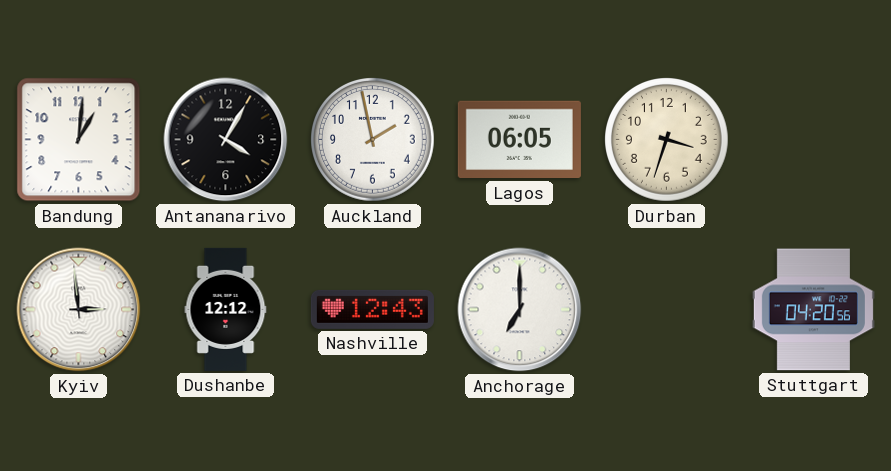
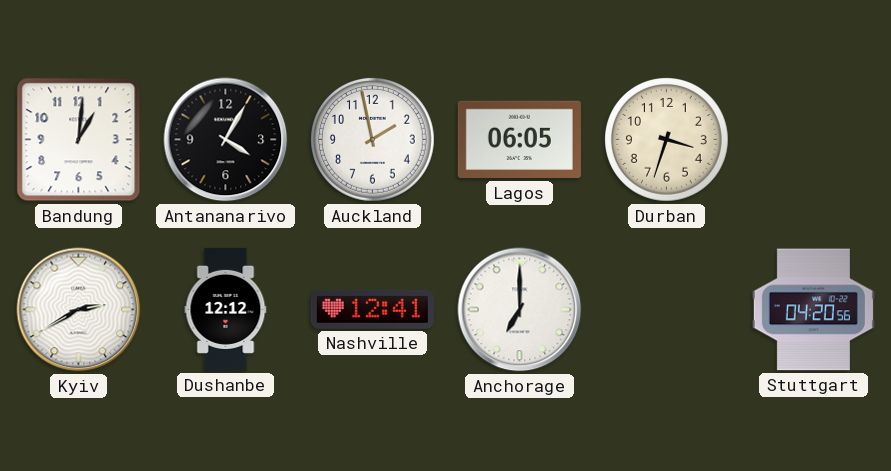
Kyiv: 2:59 -> 2:40 (79, 310)
Nashville: 12:43 -> 12:41 (372, 309)
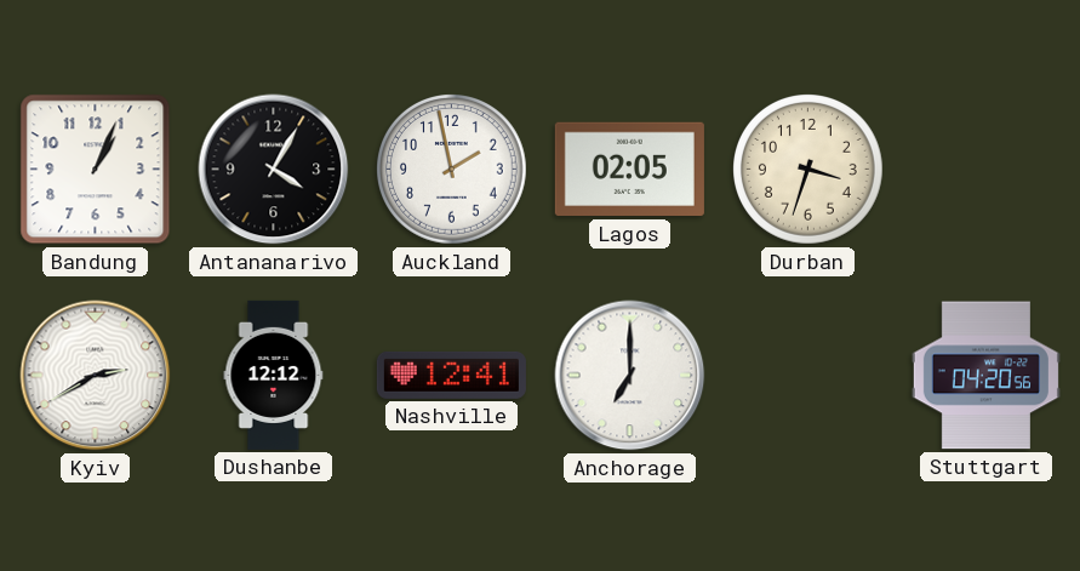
Bandung: 1:01 -> 1:04 (96, 170)
Lagos: 06:05 -> 02:05 (629, 170)
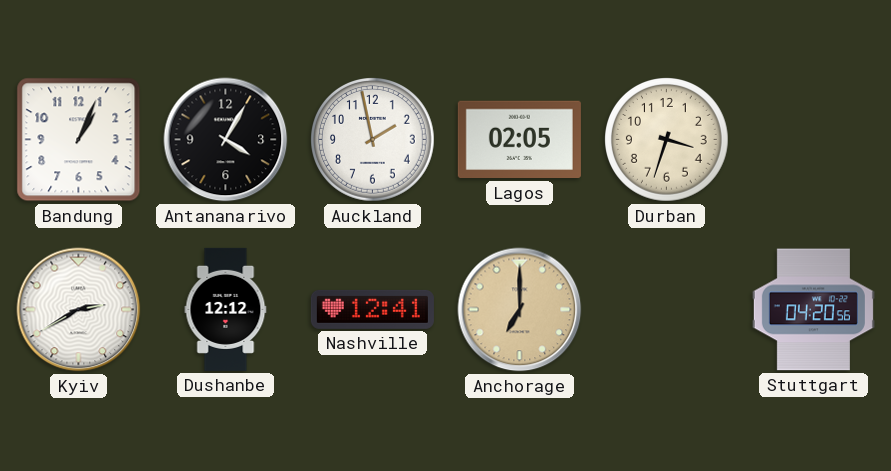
Anchorage dial: white -> champagne (520, 310)
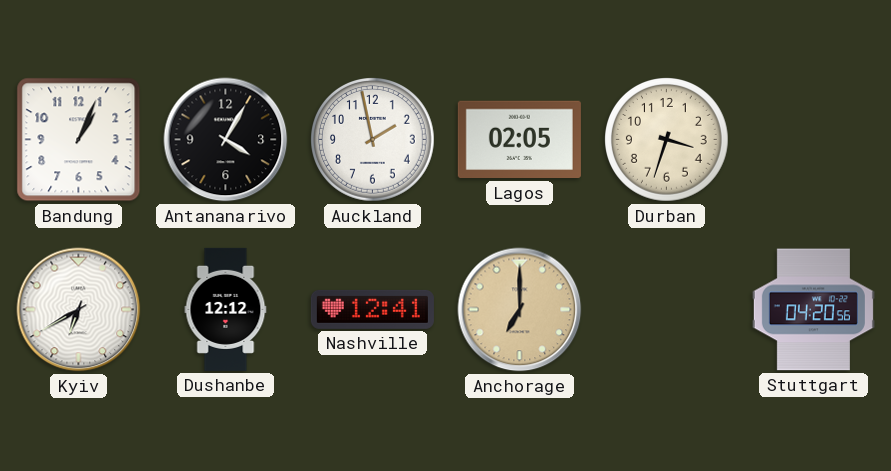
Kyiv: 2:40 -> 6:40 (79, 310)
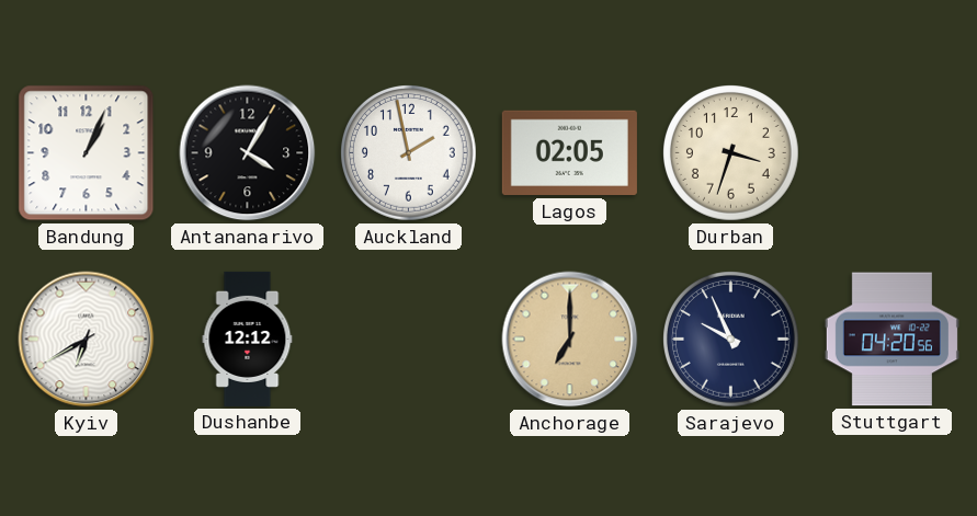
Nashville: 12:41 -> none (372, 309)
Sarajevo: none -> 9:56 (731, 340)
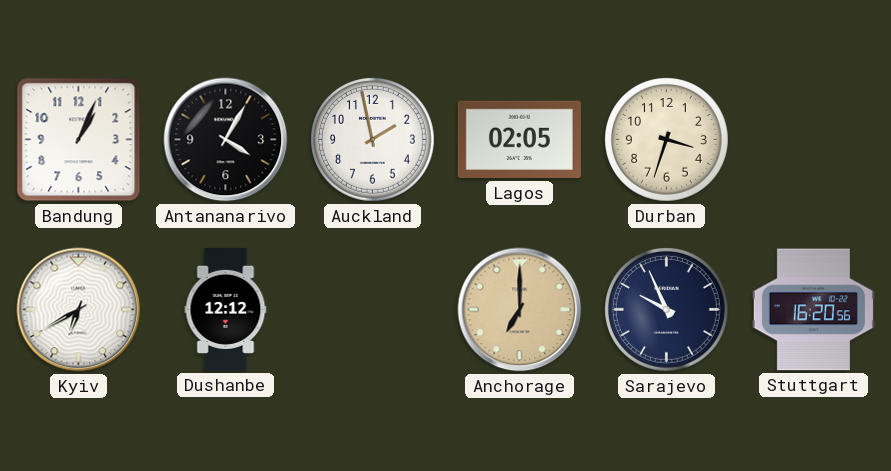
Stuttgart: 04:20 -> 16:20 (813, 310)
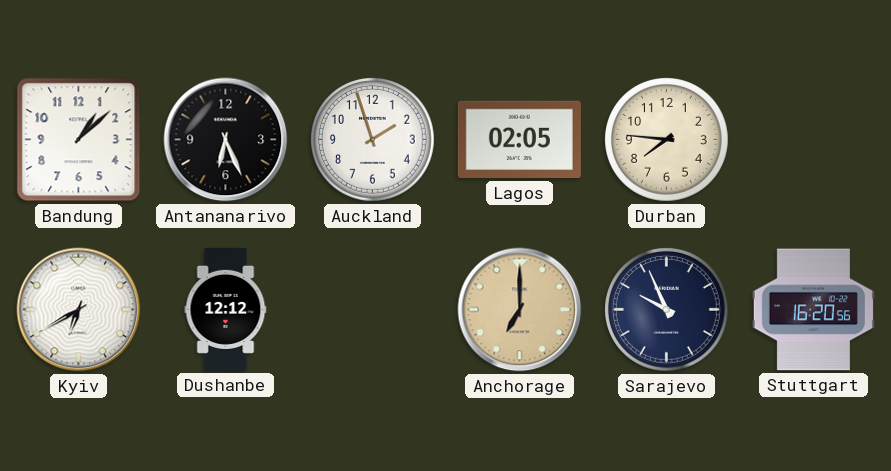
Bandung: 1:04 -> 1:08 (79, 140)
Antananarivo: 4:05 -> 6:26 (226, 140)
Auckland: 1:58 -> 1:57 (373, 140)
Durban: 3:33 -> 7:46 (667, 140)
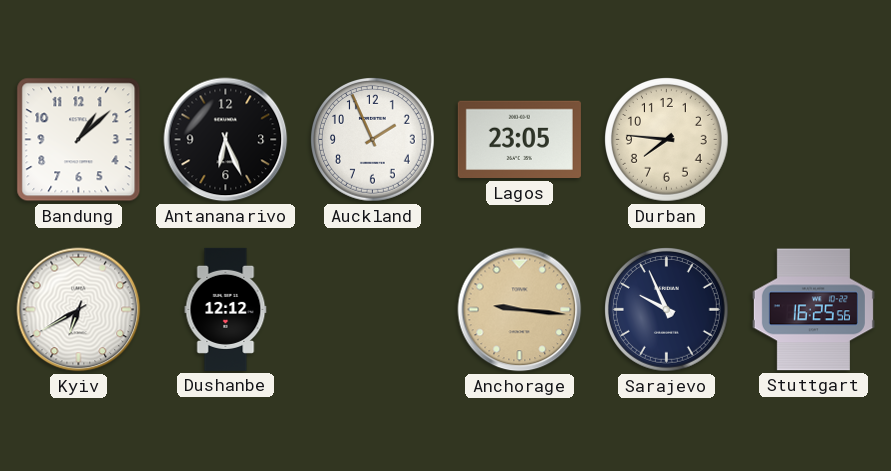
Auckland: 1:57 -> 1:56 (373, 140)
Lagos: 02:05 -> 23:05 (519, 140)
Anchorage: 7:00 -> 9:16 (520, 310)
Stuttgart: 16:20 -> 16:25 (813, 310)
